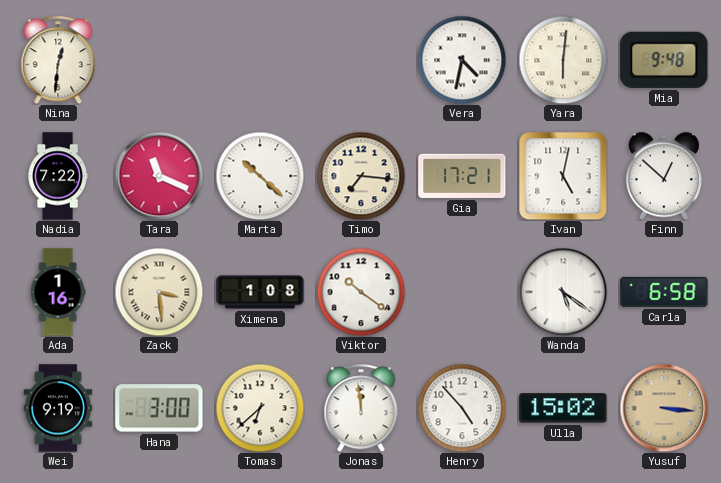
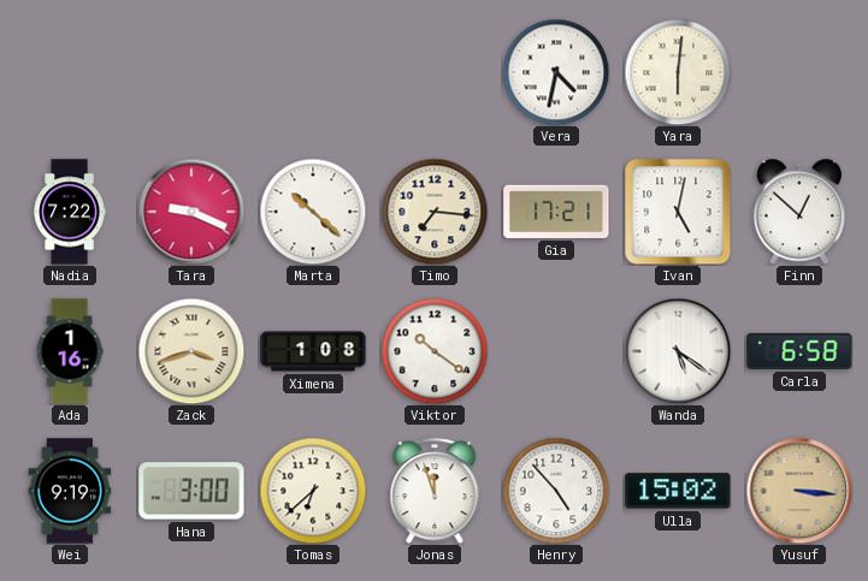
Nina: 12:31 -> none (58, 60)
Mia: 9:48 -> none (664, 60)
Tara: 11:19 -> 9:19 (191, 212)
Zack: 3:29 -> 3:42 (191, 351)
Jonas: 11:59 -> 11:57 (435, 491)
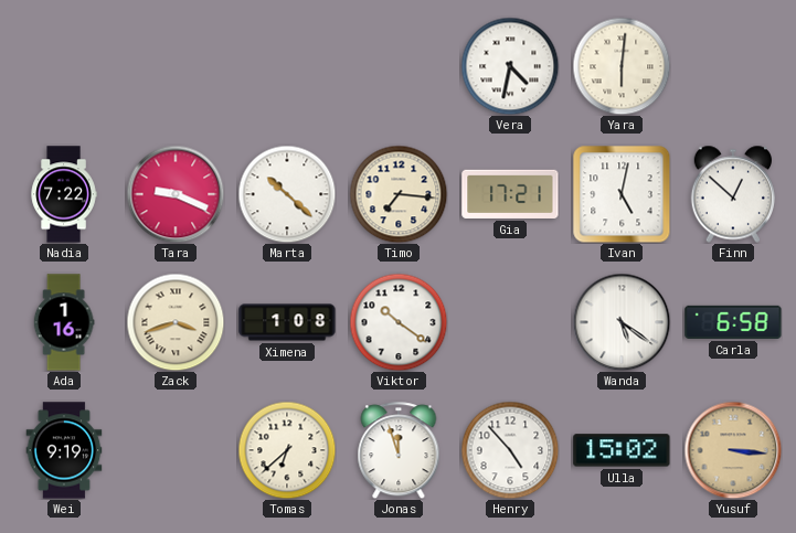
Hana: 3:00 -> none (191, 491)
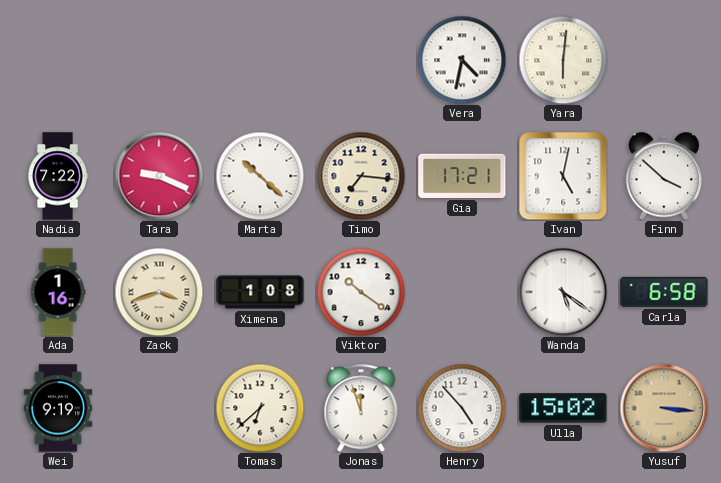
Finn: 12:52 -> 3:52 (663, 176)
